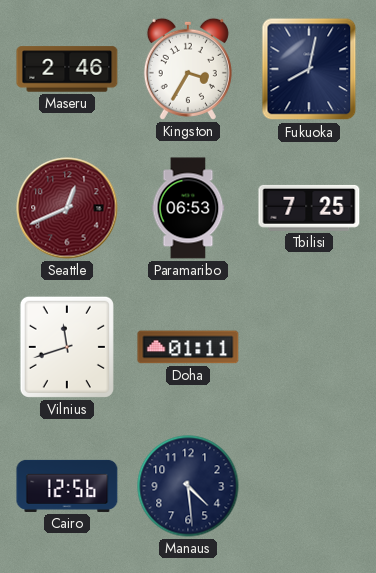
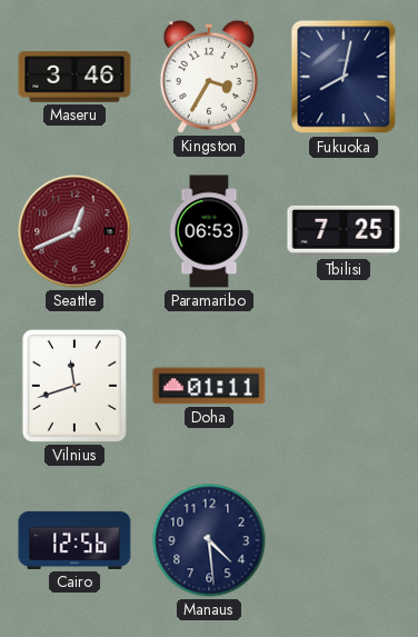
Maseru: 2:46 -> 3:46 (74, 77)
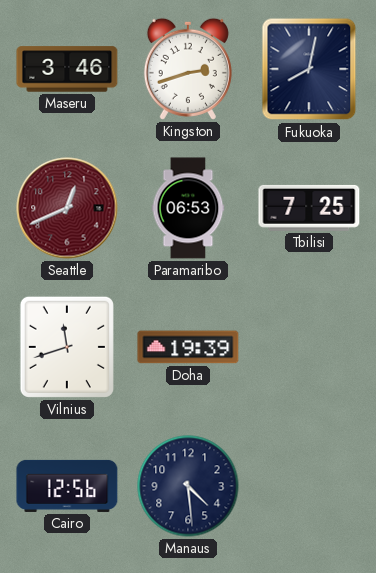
Kingston: 3:35 -> 2:42 (188, 69)
Doha: 01:11 -> 19:39 (188, 347)
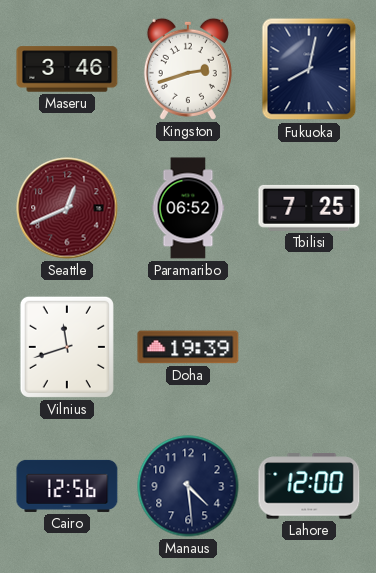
Paramaribo: 06:53 -> 06:52 (188, 208)
Lahore: none -> 12:00 (309, 486)
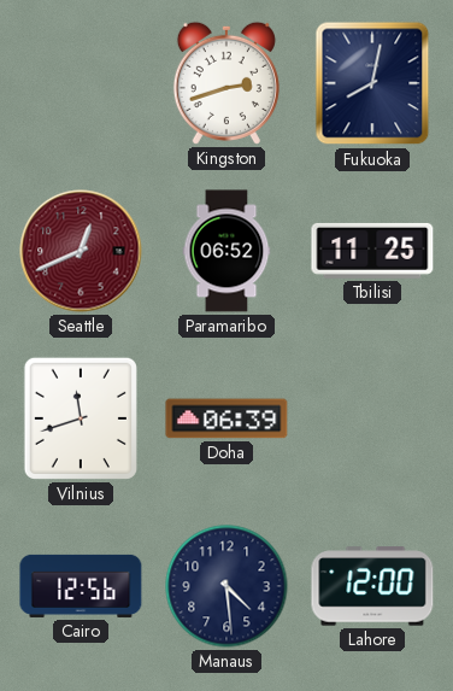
Maseru: 3:46 -> none (67, 69)
Tbilisi: 7:25 -> 11:25 (372, 251)
Doha: 19:39 -> 06:39 (226, 418)
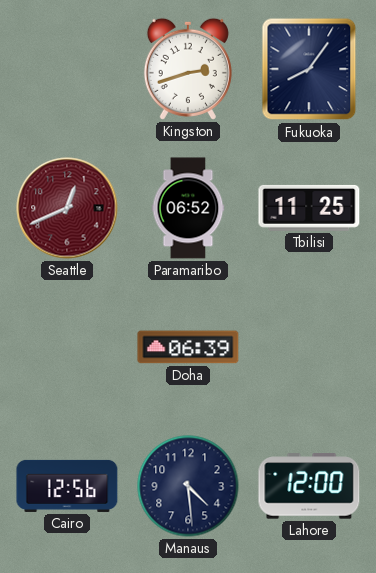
Fukuoka: 8:02 -> 8:06 (309, 69)
Vilnius: 11:42 -> none (81, 418)
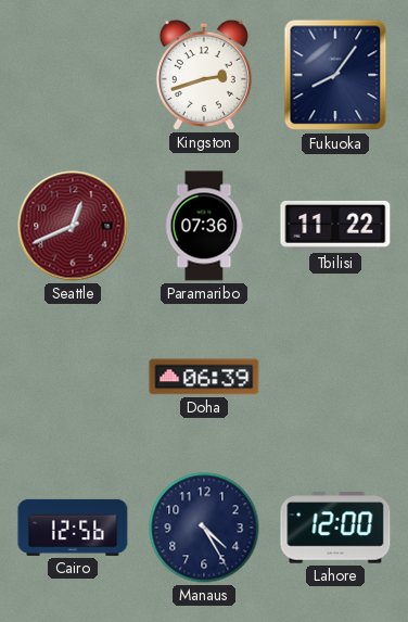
Paramaribo: 06:52 -> 07:36 (204, 226)
Tbilisi: 11:25 -> 11:22 (335, 226)
Manaus: 4:29 -> 4:25 (204, 528)
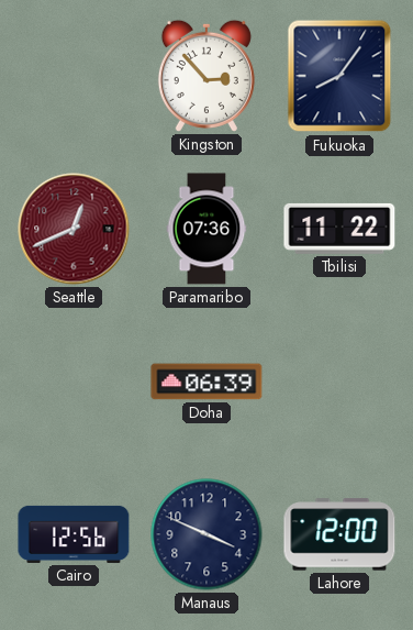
Kingston: 2:42 -> 2:53 (206, 76)
Manaus: 4:25 -> 3:49 (206, 534)
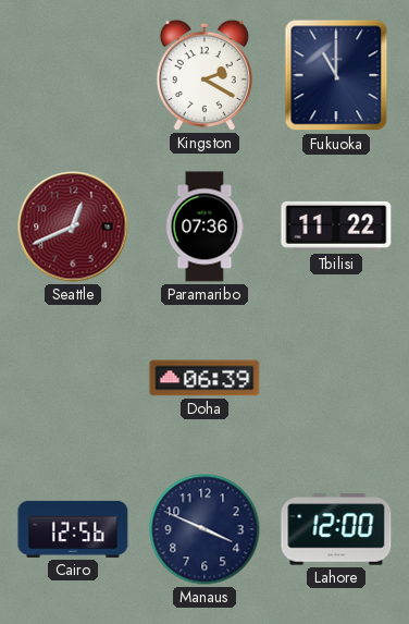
Kingston: 2:53 -> 2:20 (205, 75)
Fukuoka: 8:06 -> 11:00 (336, 75)
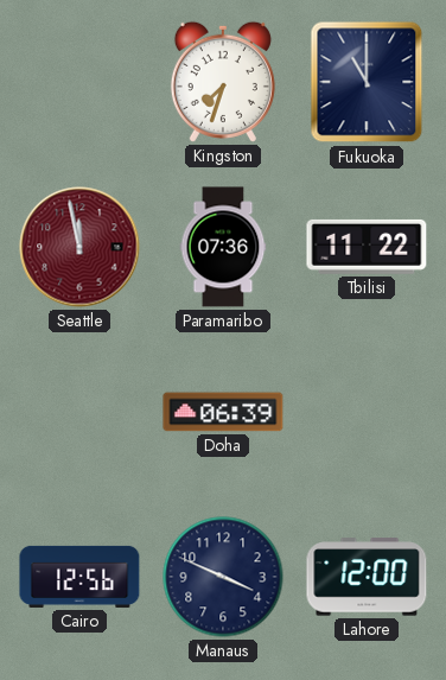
Kingston: 2:20 -> 7:33 (223, 82)
Seattle: 12:41 -> 11:58 (79, 247)
